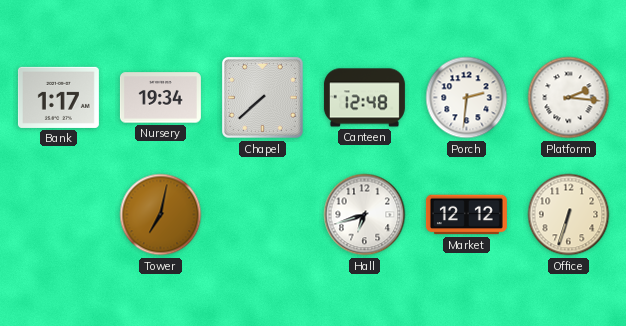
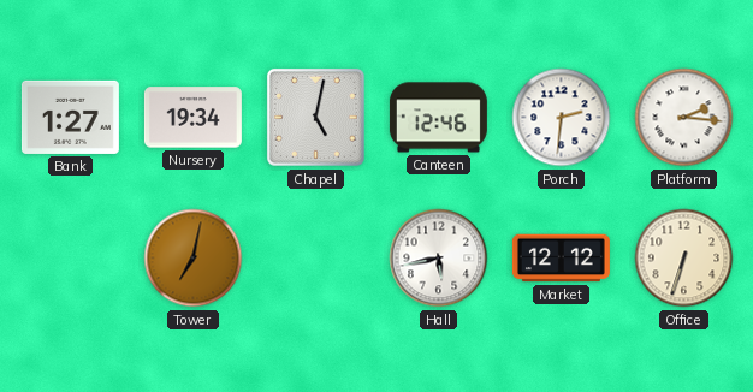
Bank: 1:17 -> 1:27 (70, 117)
Chapel: 7:38 -> 5:02 (315, 117)
Canteen: 12:48 -> 12:46 (438, 118)
Hall: 6:42 -> 5:43 (439, 259)
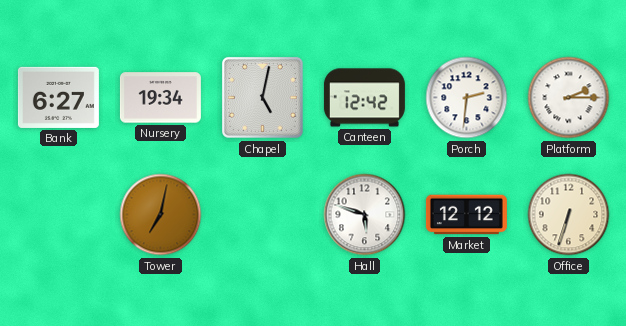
Bank: 1:27 -> 6:27 (58, 97)
Canteen: 12:46 -> 12:42 (364, 98)
Platform: 2:16 -> 2:15 (569, 98)
Hall: 5:43 -> 5:48 (365, 215)
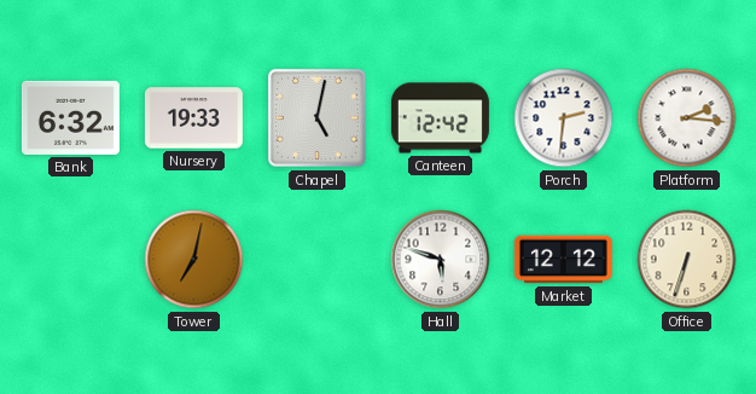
Bank: 6:27 -> 6:32 (70, 117)
Nursery: 19:34 -> 19:33 (193, 118)
Platform: 2:15 -> 2:16 (687, 118)
